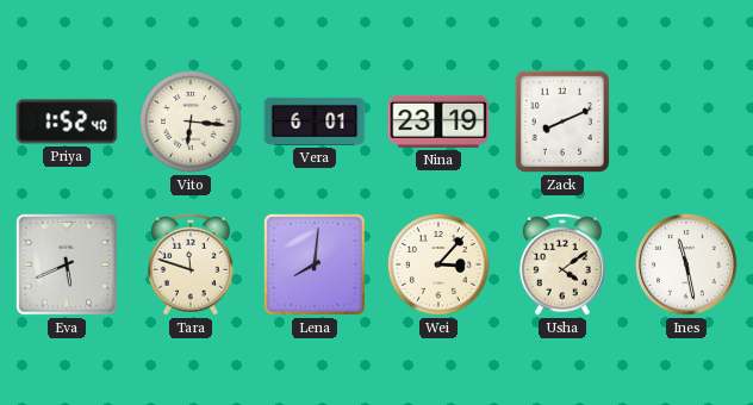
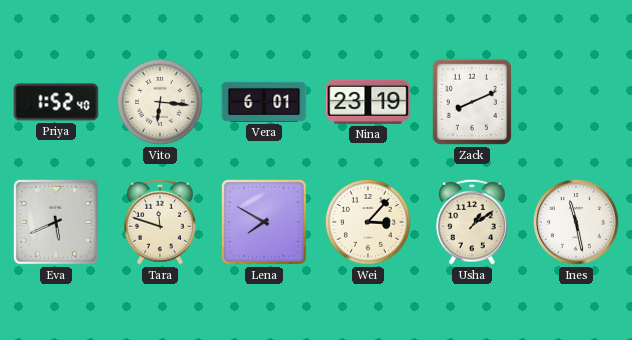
Lena: 8:01 -> 7:50 (264, 222)
Usha: 4:09 -> 1:09 (472, 222)
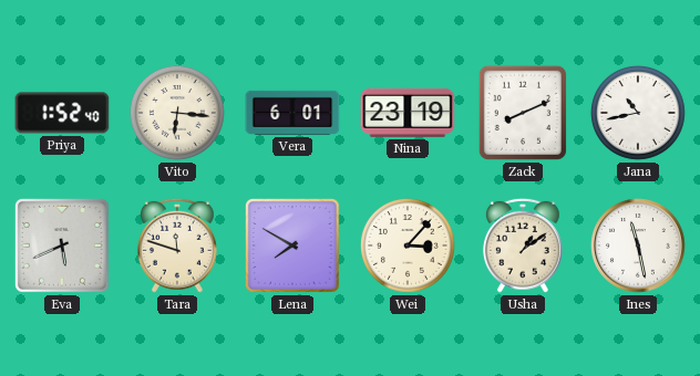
Jana: none -> 10:43 (638, 113)
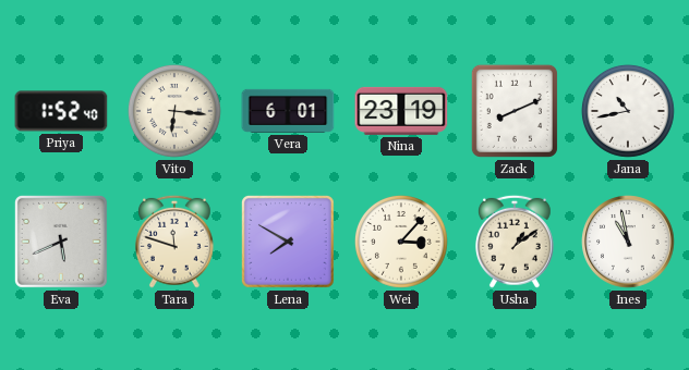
Ines: 11:28 -> 10:58 (628, 242)
